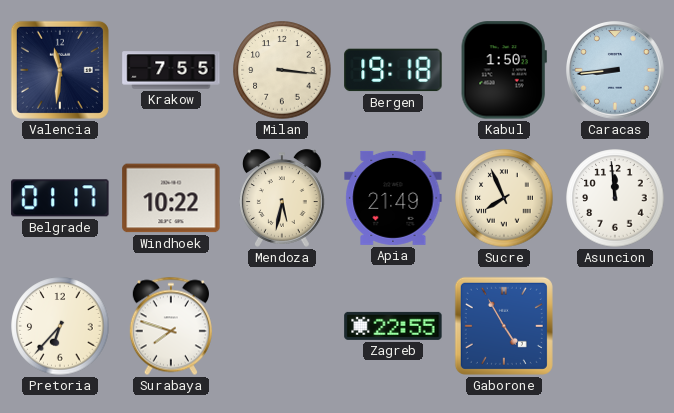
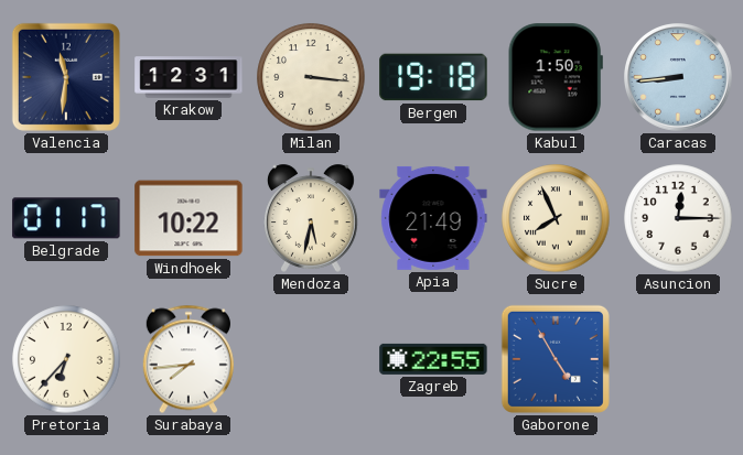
Krakow: 7:55 -> 12:31 (189, 77)
Asuncion: 11:59 -> 12:15 (678, 218)
Surabaya: 7:48 -> 7:44 (189, 359)
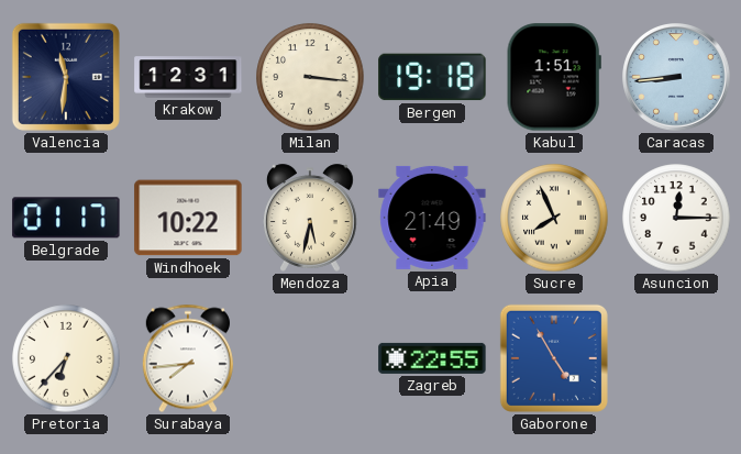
Kabul: 1:50 -> 1:51 (554, 77)
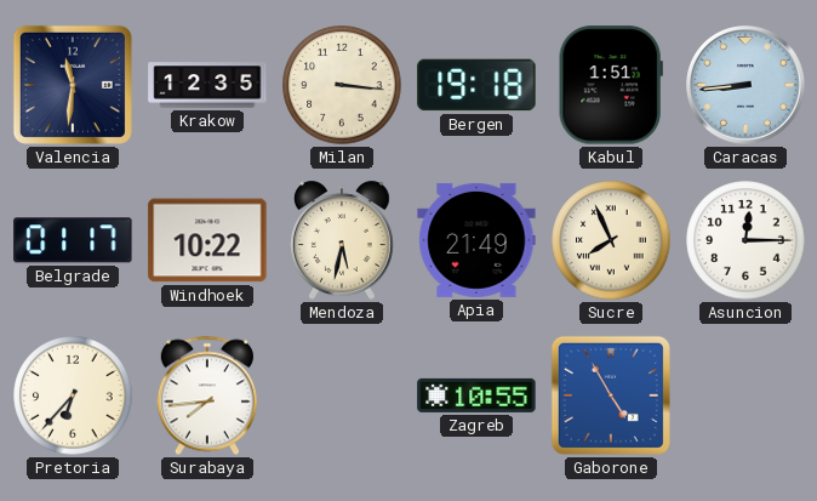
Krakow: 12:31 -> 12:35 (207, 85)
Zagreb: 22:55 -> 10:55 (476, 395)
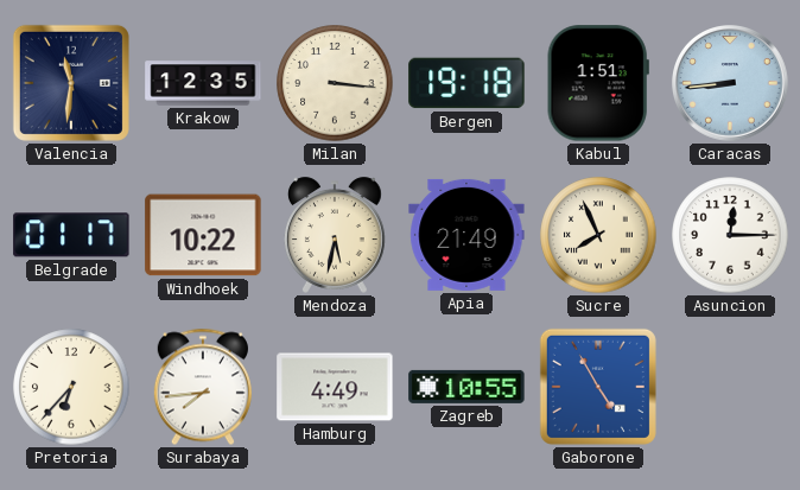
Hamburg: none -> 4:49 (335, 387)
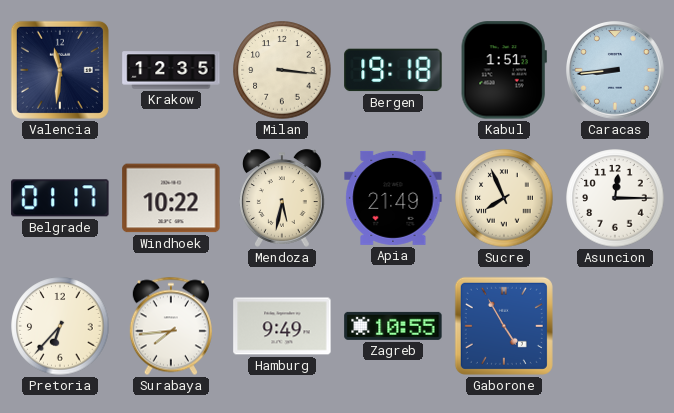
Hamburg: 4:49 -> 9:49 (282, 326)
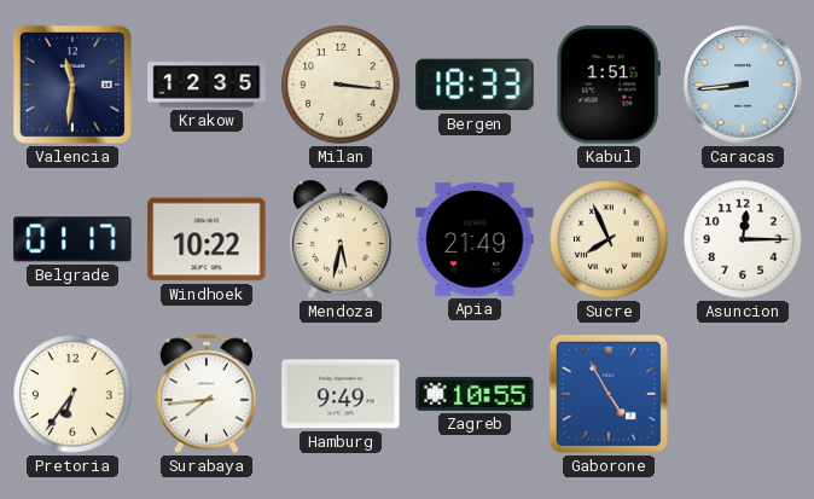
Bergen: 19:18 -> 18:33 (475, 85)
Pretoria: 6:37 -> 6:36 (72, 394)
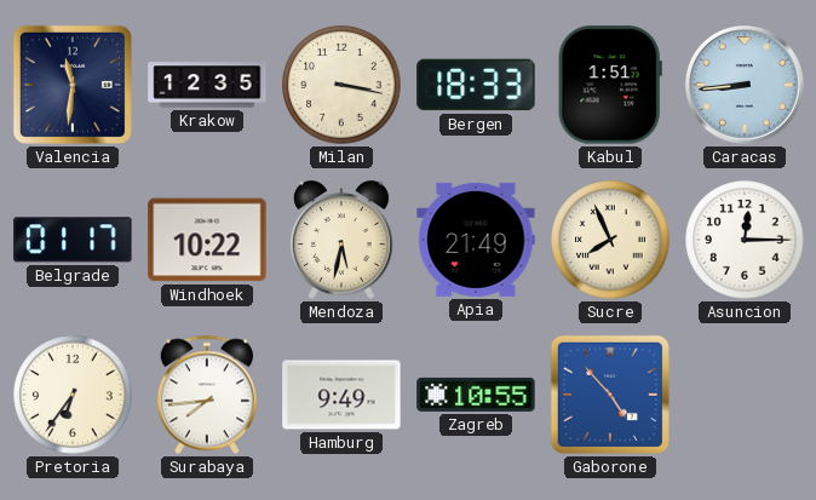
Milan: 3:16 -> 3:17 (341, 85)
Gaborone: 4:55 -> 4:53 (610, 395)
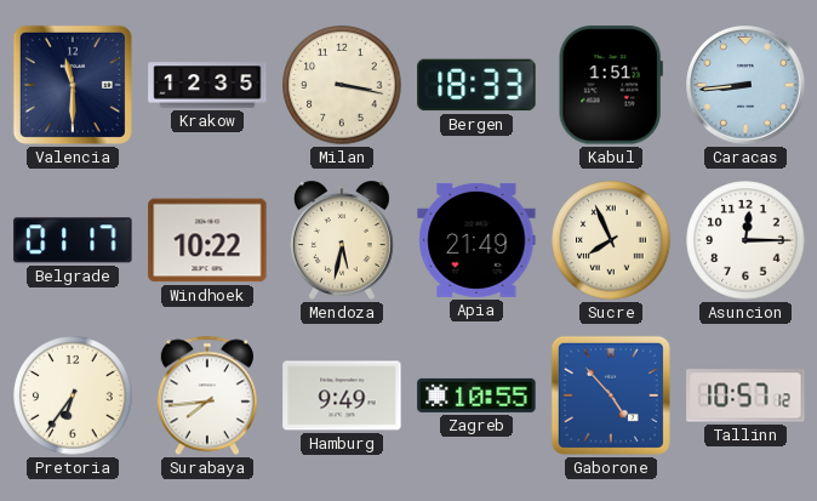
Valencia: 11:31 -> 11:30 (73, 85)
Tallinn: none -> 10:57 (745, 395)
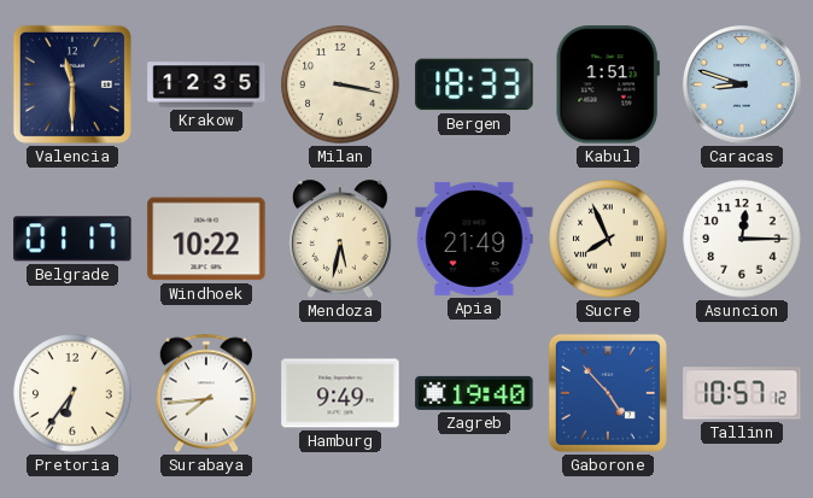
Caracas: 8:44 -> 8:48 (743, 86)
Zagreb: 10:55 -> 19:40 (474, 393)
